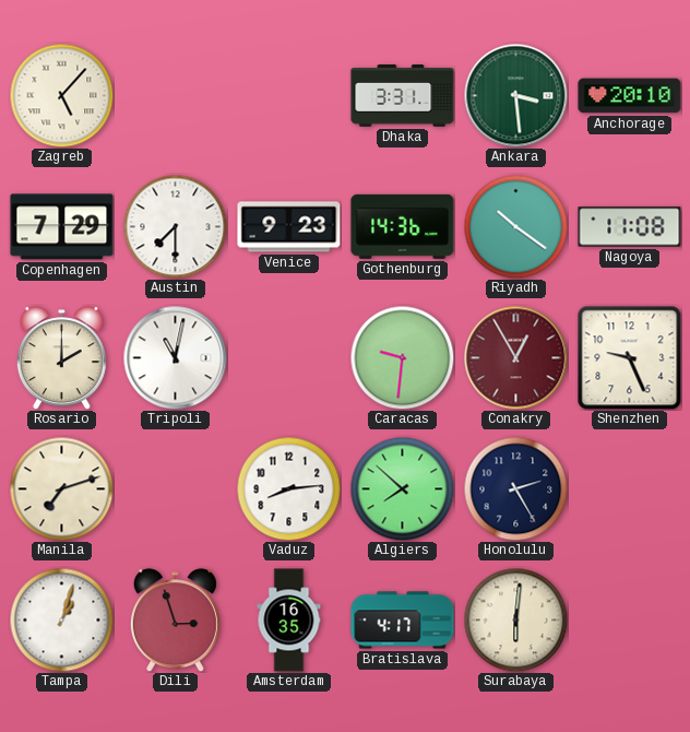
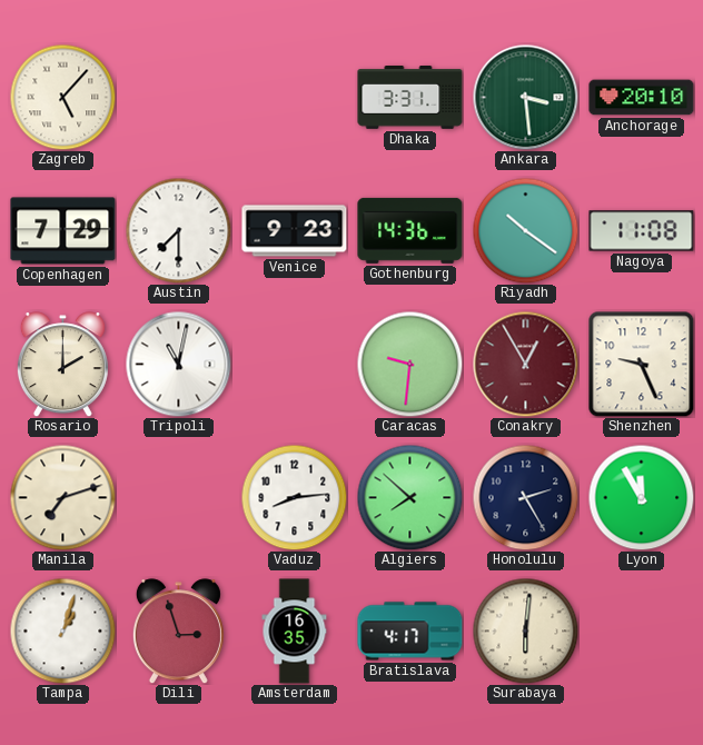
Lyon: none -> 11:55 (641, 497)
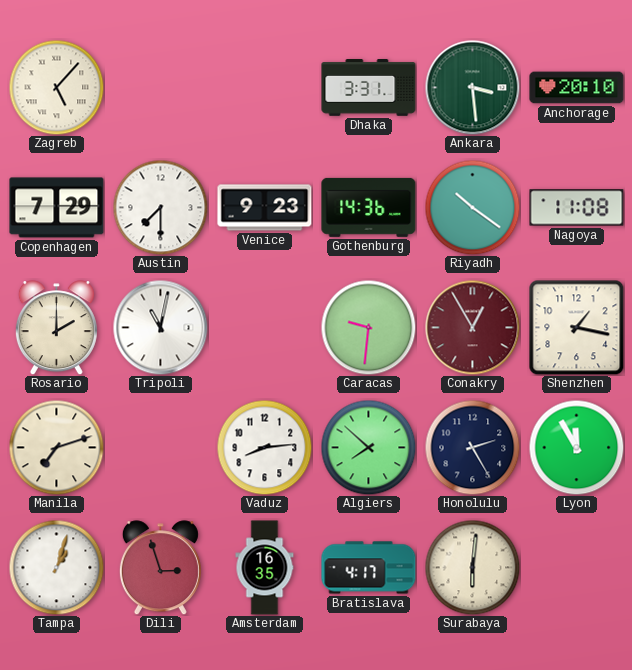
Shenzhen: 9:26 -> 1:17 (576, 327)
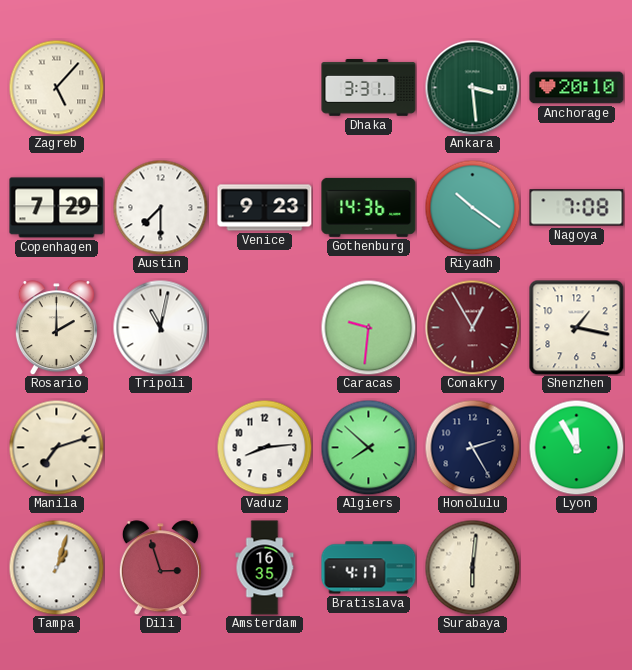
Nagoya: 11:08 -> 7:08 (577, 208)
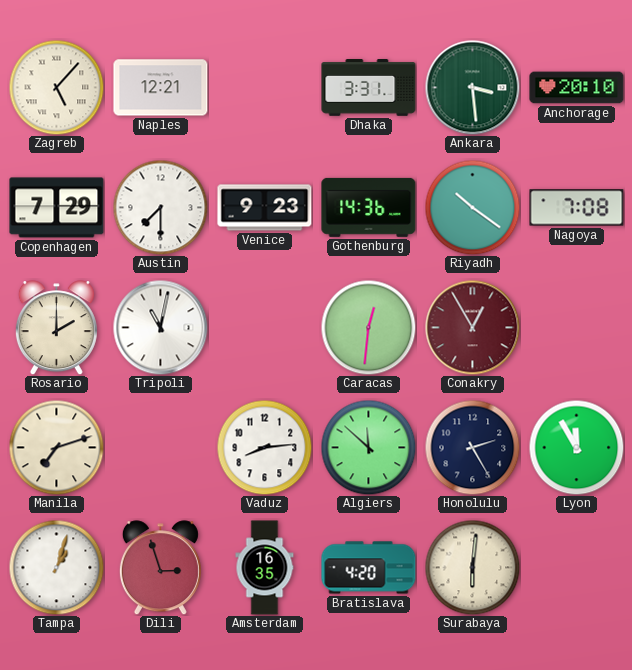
Naples: none -> 12:21 (161, 88)
Caracas: 9:31 -> 12:31 (368, 327)
Shenzhen: 1:17 -> none (576, 327)
Algiers: 7:52 -> 11:52 (368, 447)
Bratislava: 4:17 -> 4:20 (369, 568)
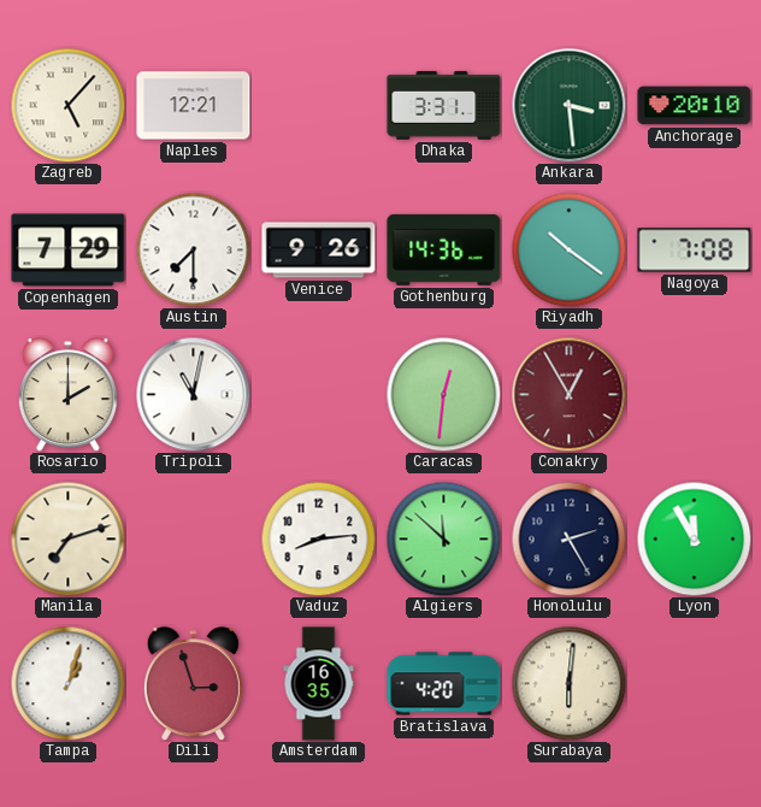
Venice: 9:23 -> 9:26 (319, 251)
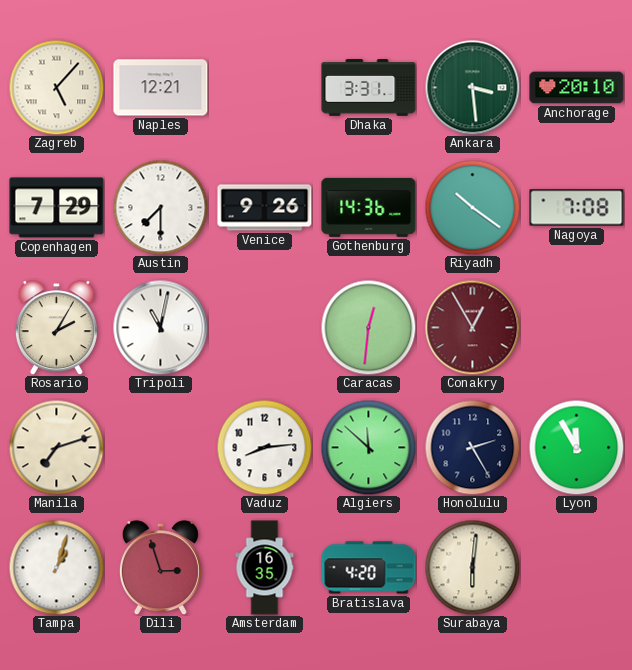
Rosario: 2:00 -> 2:05 (56, 328)
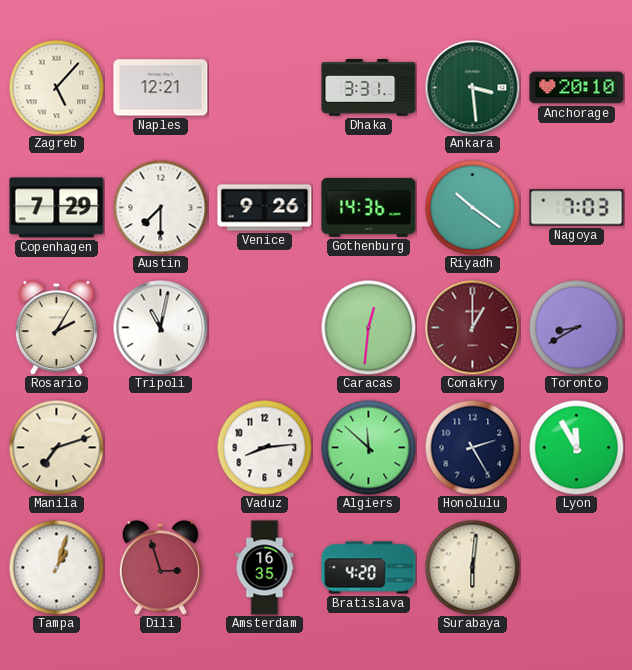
Nagoya: 7:08 -> 7:03 (577, 208)
Conakry: 12:55 -> 1:00 (472, 327)
Toronto: none -> 8:40 (576, 327)
